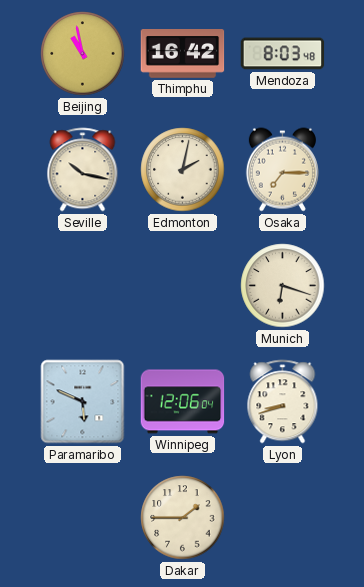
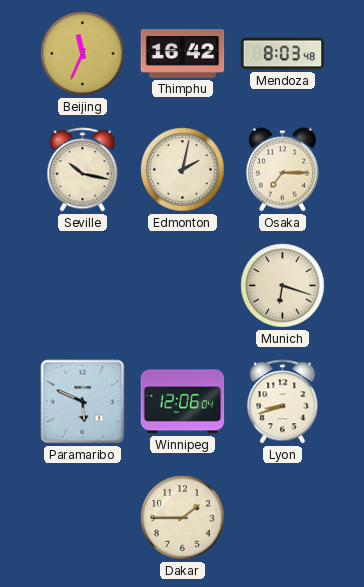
Beijing: 10:58 -> 11:34 (83, 54)
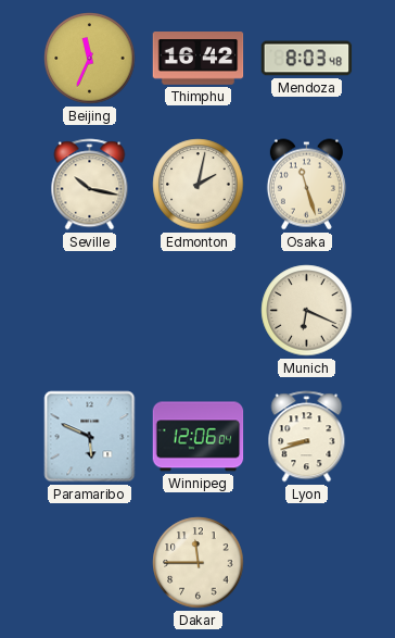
Osaka: 7:15 -> 11:27 (306, 185)
Munich: 6:18 -> 6:19 (307, 311)
Dakar: 1:45 -> 11:45 (199, 563)
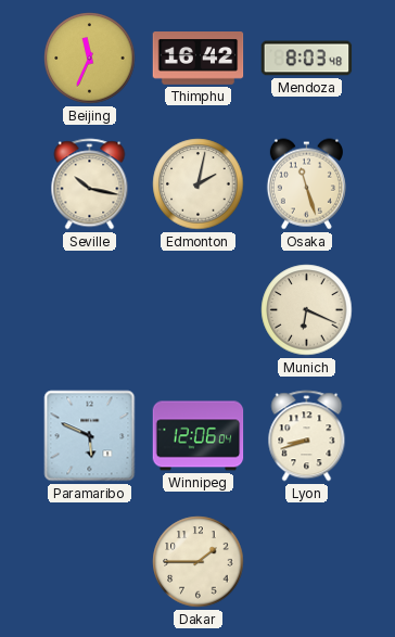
Dakar: 11:45 -> 1:45 (199, 562)
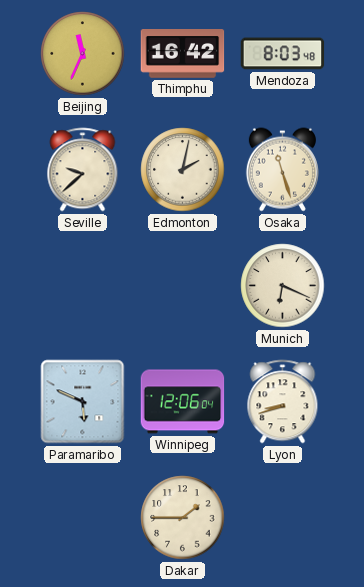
Seville: 10:17 -> 9:38 (83, 170)
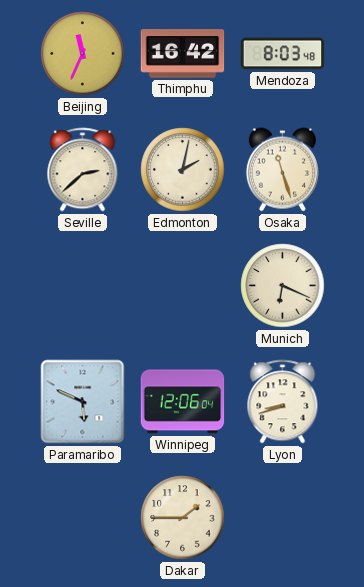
Seville: 9:38 -> 2:38 (83, 170)
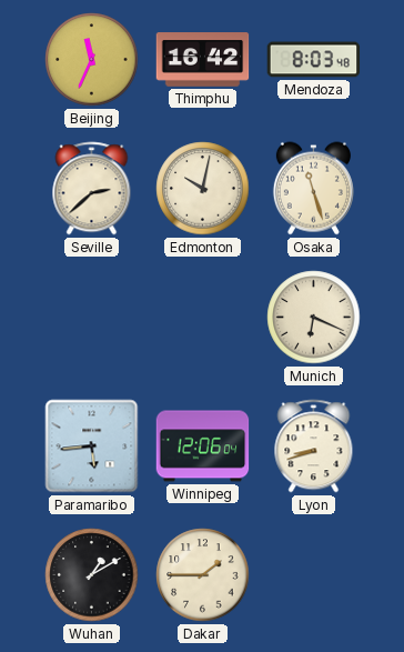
Edmonton: 2:02 -> 10:02 (203, 189)
Paramaribo: 5:49 -> 5:44 (92, 447)
Wuhan: none -> 1:10 (92, 575)
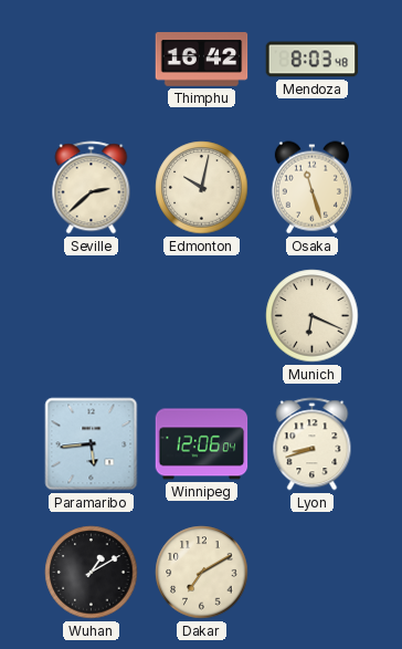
Beijing: 11:34 -> none (92, 60)
Dakar: 1:45 -> 7:10 (202, 573)
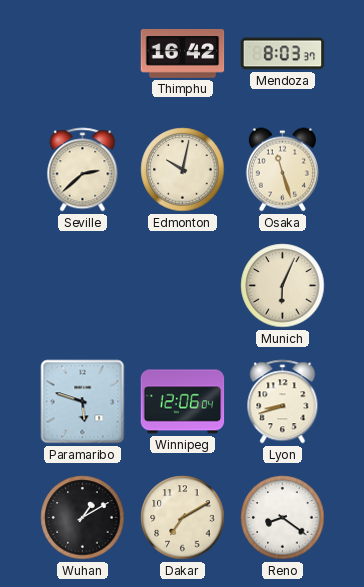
Mendoza: 8:03:48 -> 8:03:37 (283, 54)
Munich: 6:19 -> 6:04 (283, 286)
Paramaribo: 5:44 -> 5:48 (83, 402)
Reno: none -> 8:21 (283, 518)
